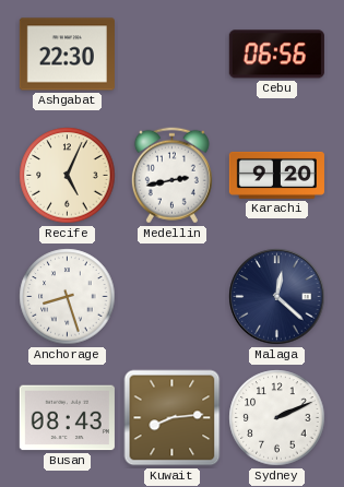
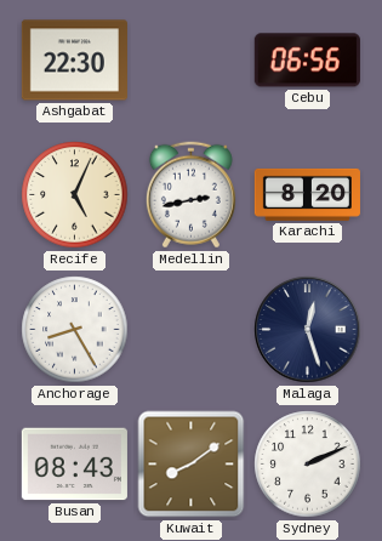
Karachi: 9:20 -> 8:20 (307, 194)
Anchorage: 8:27 -> 8:25 (75, 330)
Malaga: 12:22 -> 12:27 (308, 330)
Kuwait: 8:14 -> 8:09 (192, 465)
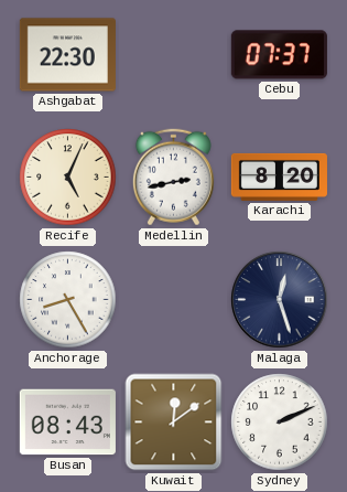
Cebu: 06:56 -> 07:37 (279, 55)
Kuwait: 8:09 -> 12:09 (174, 423)
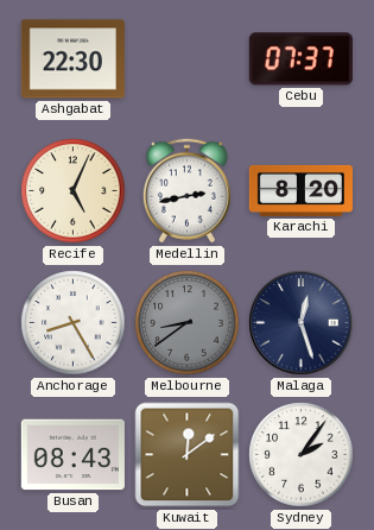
Melbourne: none -> 8:39 (188, 323)
Sydney: 2:11 -> 2:06 (302, 455)
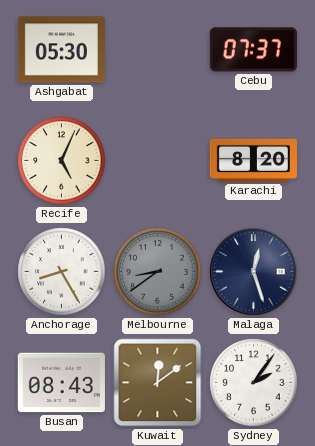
Ashgabat: 22:30 -> 05:30 (61, 50)
Medellin: 2:43 -> none (186, 191)
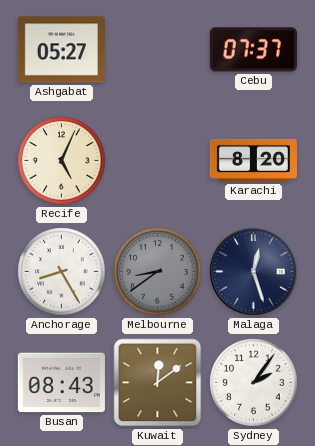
Ashgabat: 05:30 -> 05:27 (61, 50)
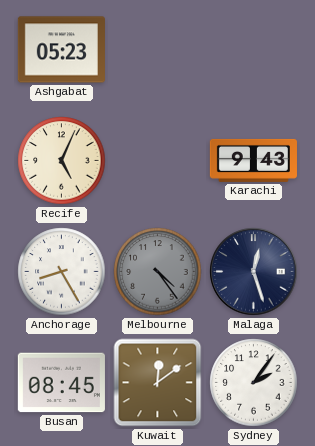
Ashgabat: 05:27 -> 05:23 (61, 50)
Cebu: 07:37 -> none (253, 50)
Karachi: 8:20 -> 9:43 (253, 160)
Melbourne: 8:39 -> 4:24 (158, 272)
Busan: 08:43 -> 08:45 (61, 383)
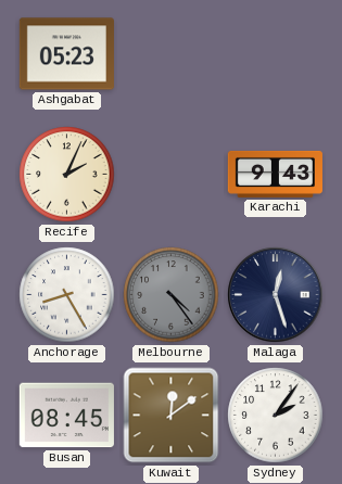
Recife: 5:04 -> 2:04 (67, 175)
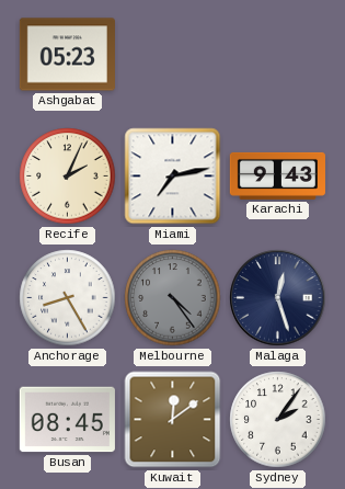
Miami: none -> 7:13 (173, 177)
